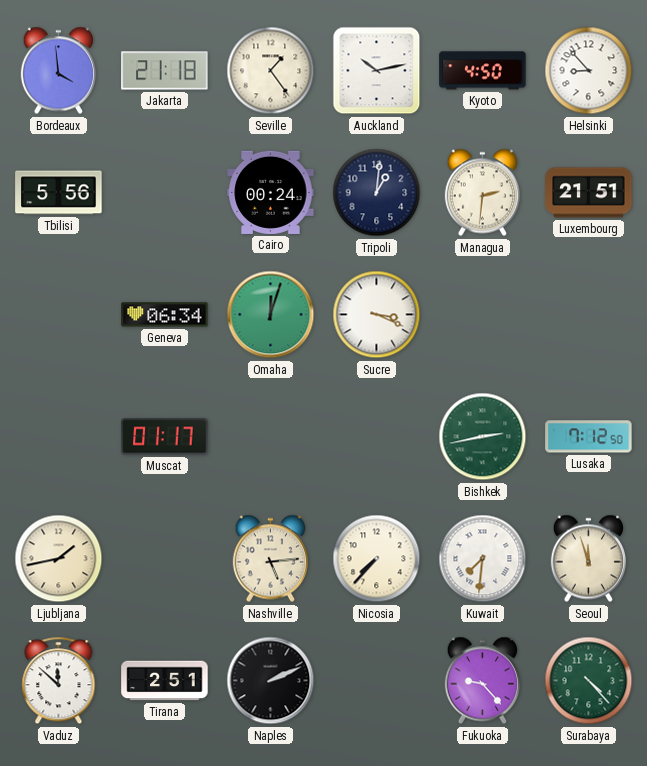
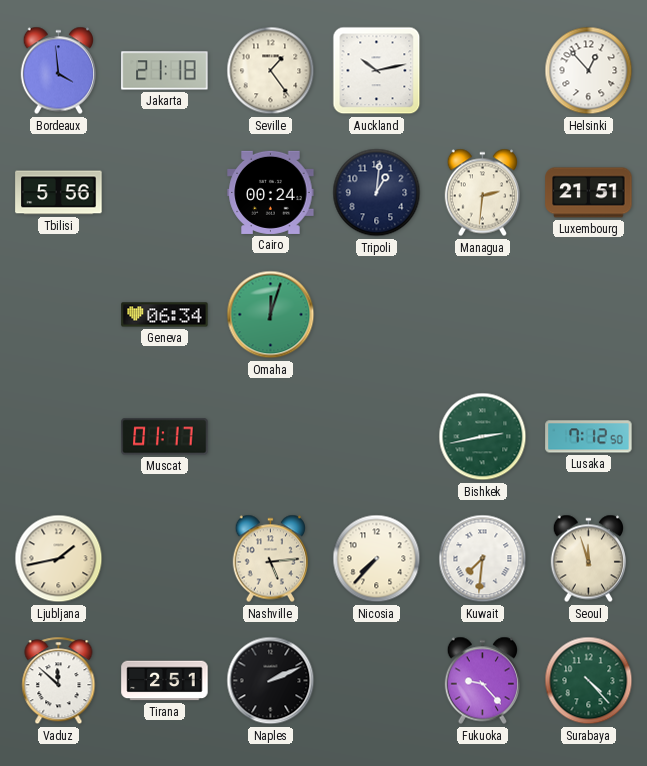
Kyoto: 4:50 -> none (483, 71)
Helsinki: 8:53 -> 12:53 (589, 71)
Sucre: 3:19 -> none (377, 315)
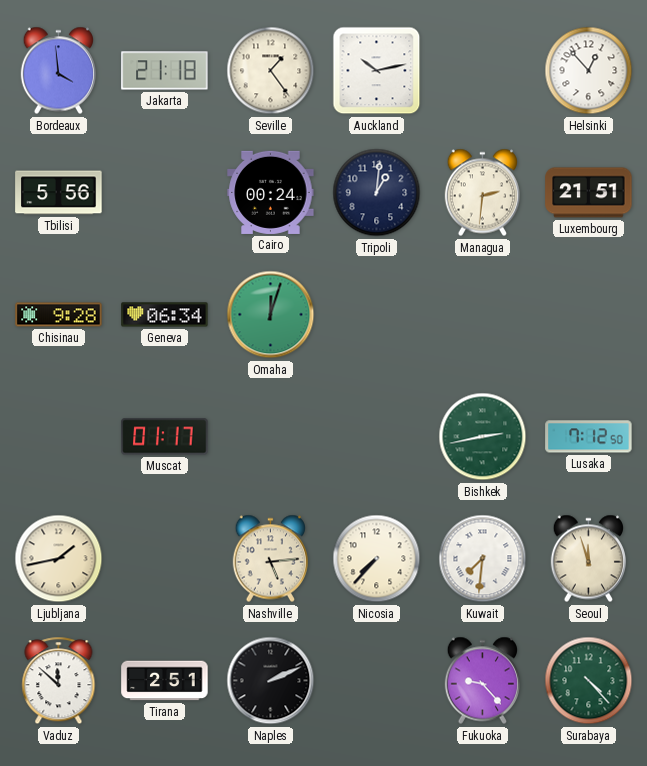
Chisinau: none -> 9:28 (59, 315)
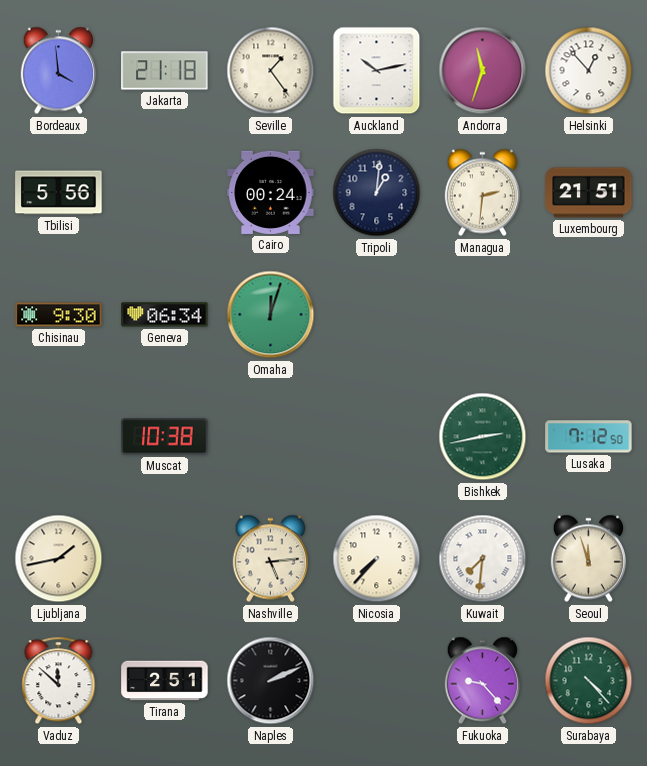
Andorra: none -> 11:33 (483, 71)
Chisinau: 9:28 -> 9:30 (59, 315)
Muscat: 01:17 -> 10:38 (165, 437)
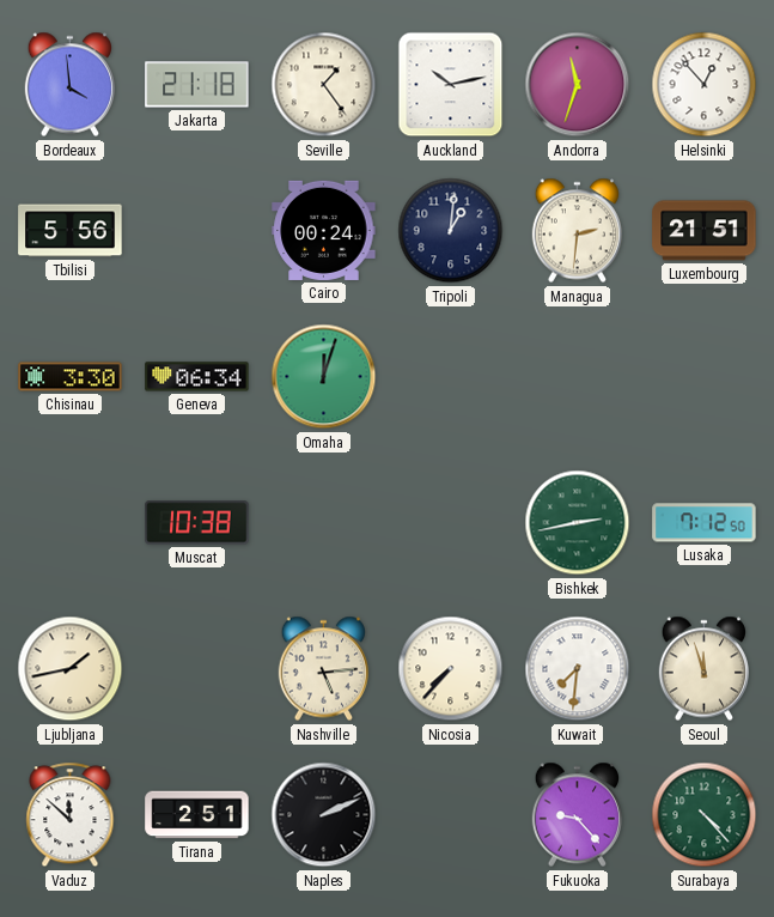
Chisinau: 9:30 -> 3:30 (71, 377)
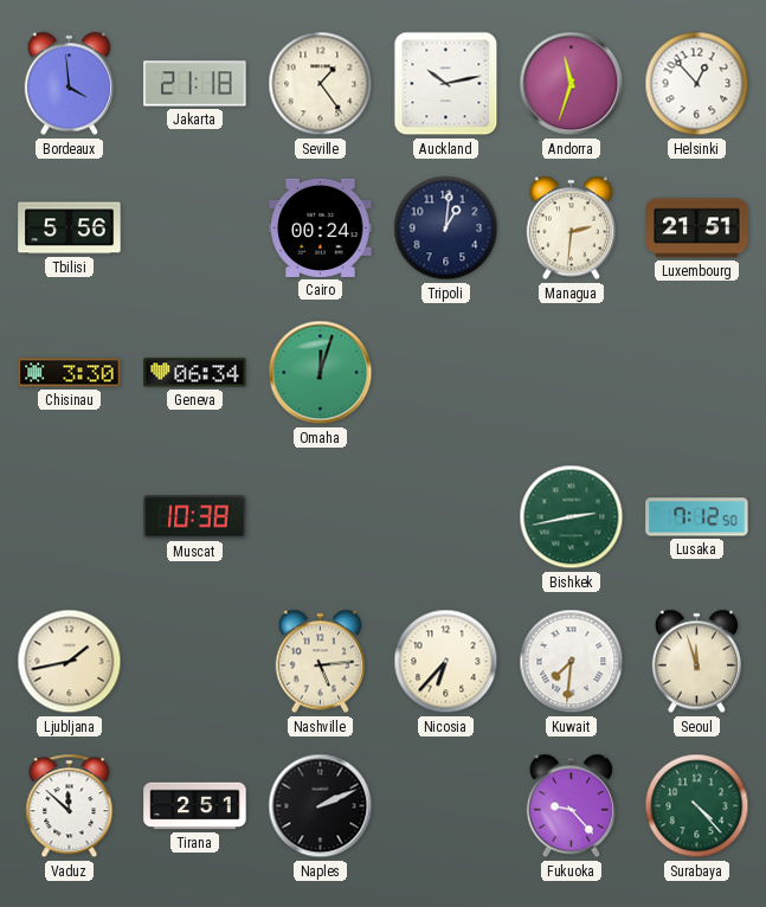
Nicosia: 7:37 -> 6:37 (446, 662)
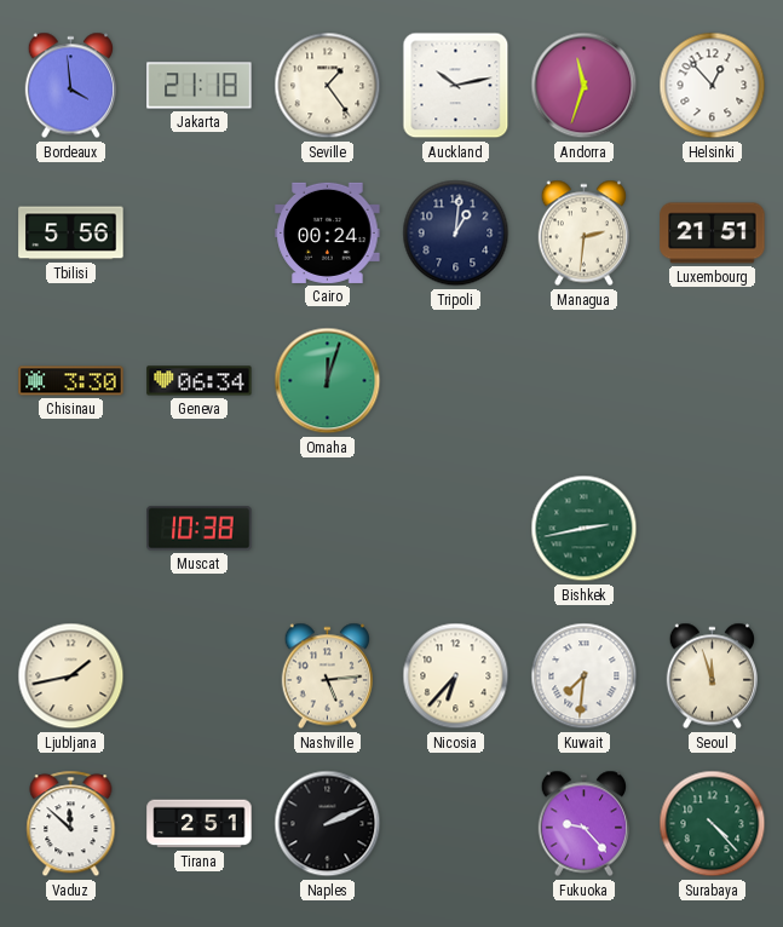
Lusaka: 7:12 -> none (697, 517)
